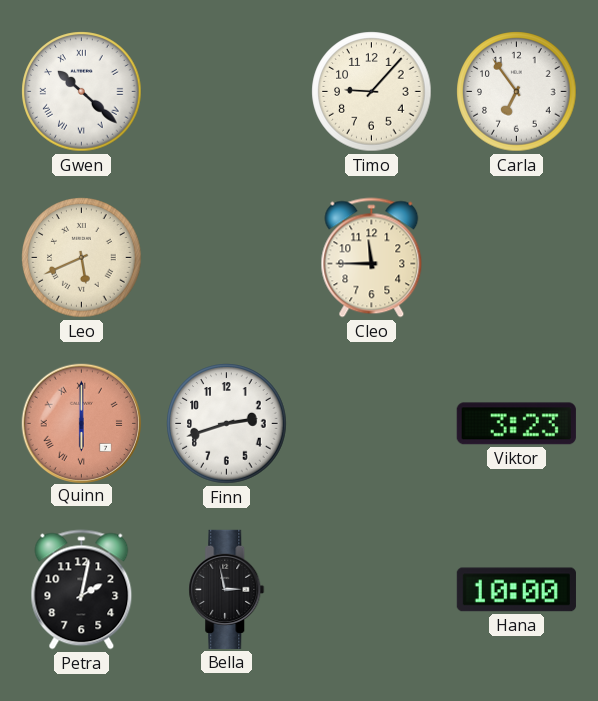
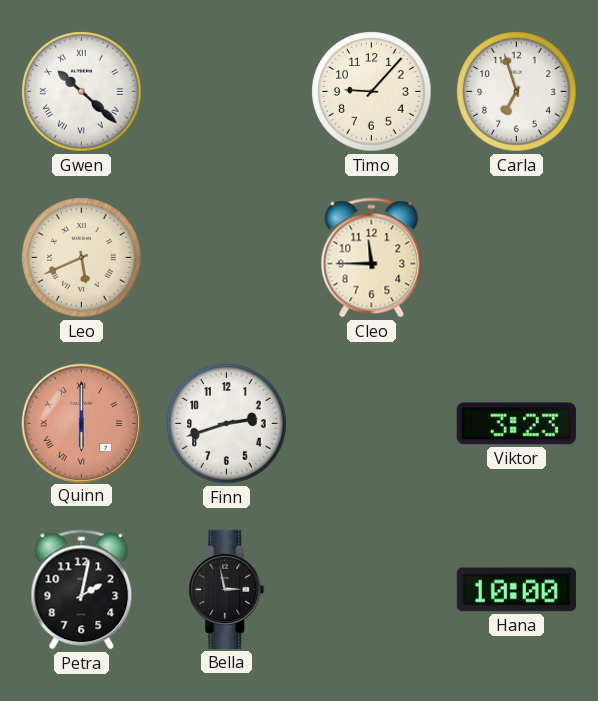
Carla: 6:54 -> 6:57 (517, 92)
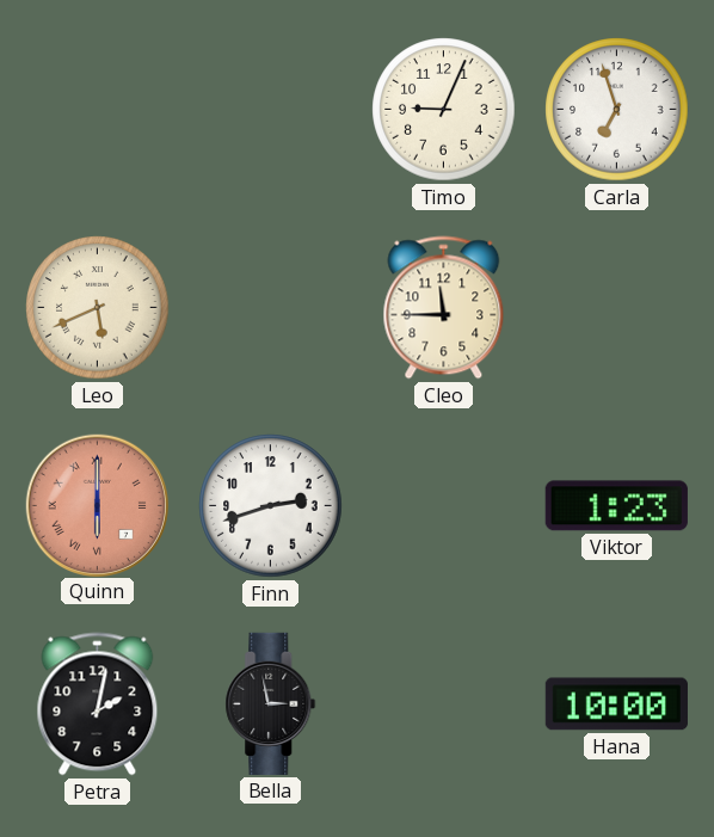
Gwen: 10:22 -> none (82, 92)
Timo: 9:07 -> 9:04 (444, 110)
Viktor: 3:23 -> 1:23 (616, 506)
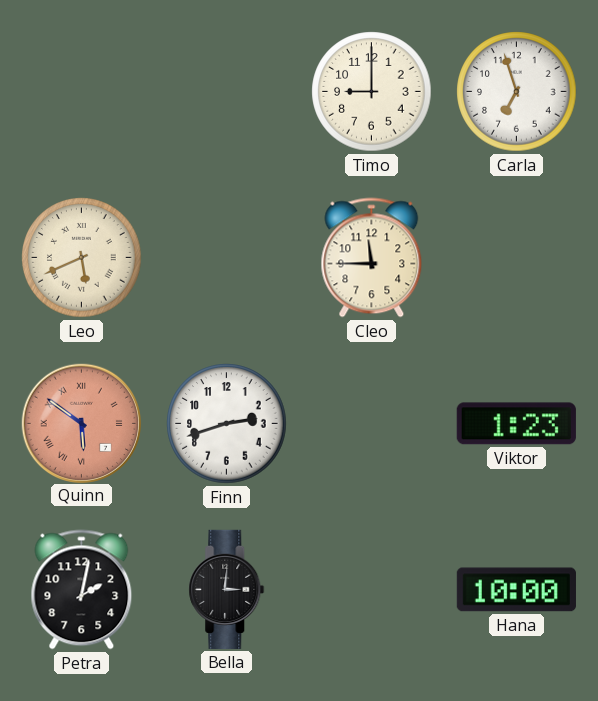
Timo: 9:04 -> 9:00 (372, 92)
Quinn: 6:00 -> 5:51 (81, 423)
Bella: 2:58 -> 3:01 (227, 589)
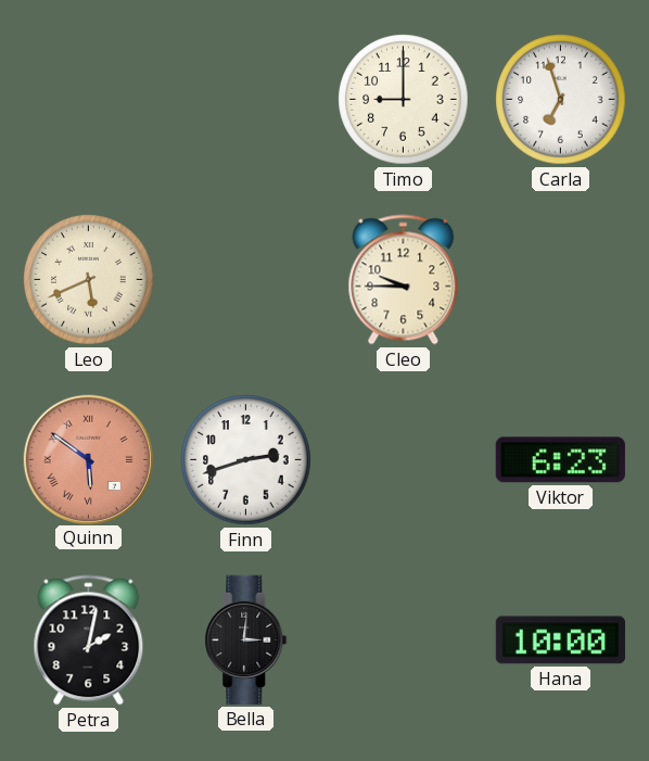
Cleo: 11:45 -> 9:45 (404, 280)
Viktor: 1:23 -> 6:23 (560, 460)
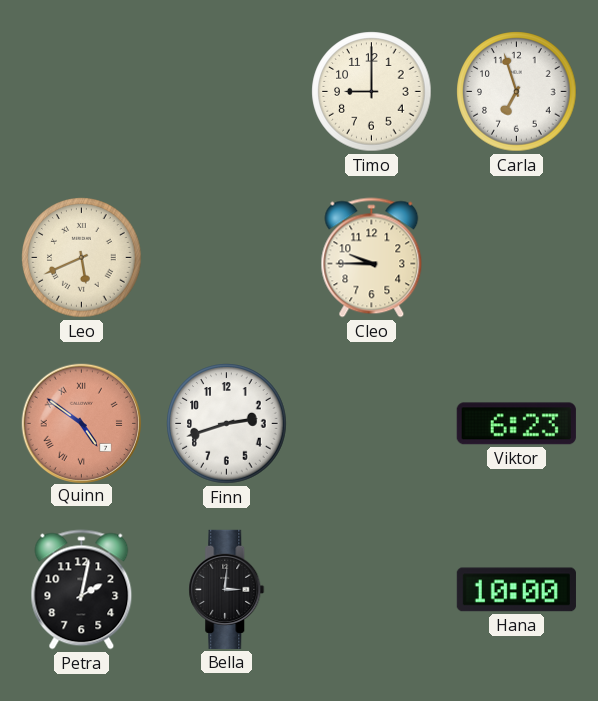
Quinn: 5:51 -> 4:51 (81, 423)
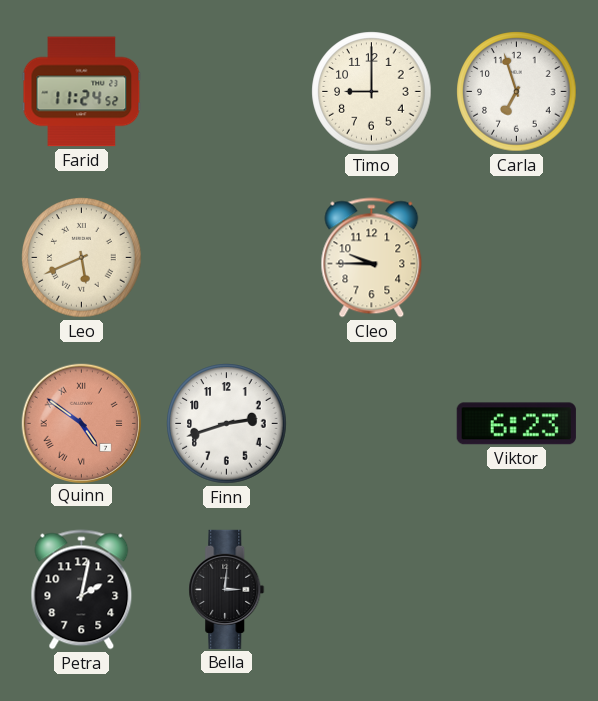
Farid: none -> 11:24 (82, 92)
Hana: 10:00 -> none (516, 590)
